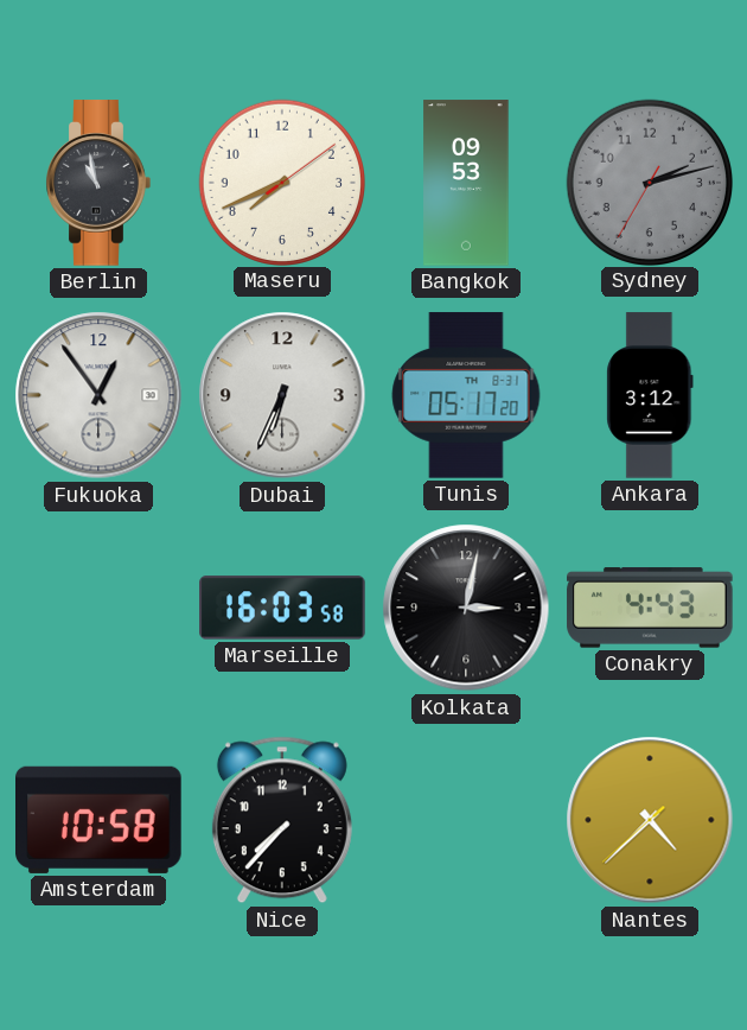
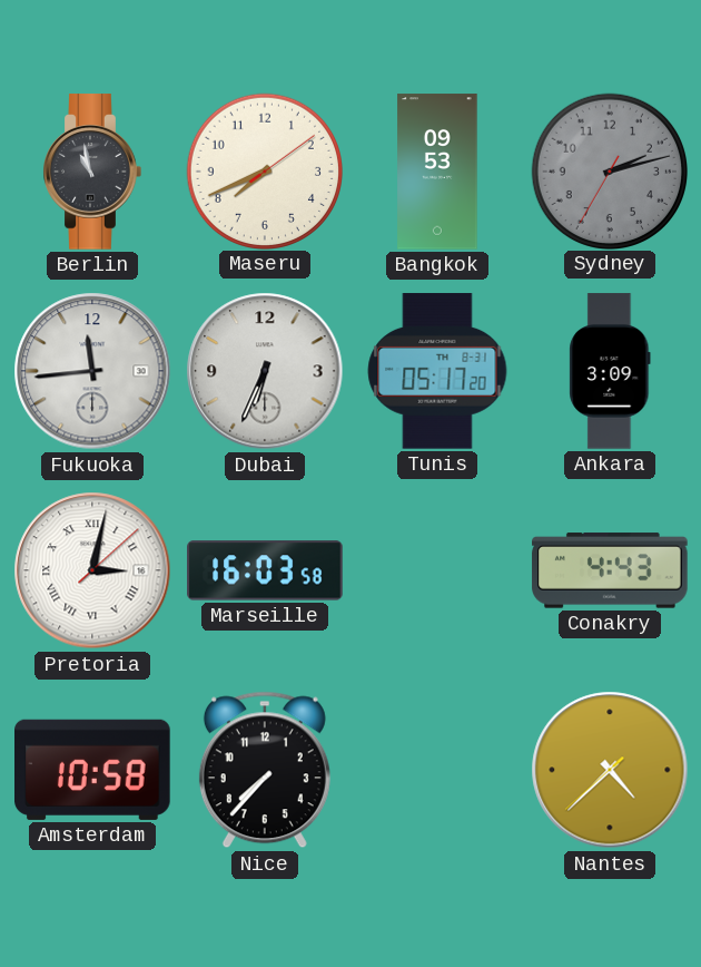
Fukuoka: 12:54 -> 11:44 (92, 371)
Ankara: 3:12 -> 3:09 (610, 371)
Pretoria: none -> 3:02 (92, 570)
Kolkata: 3:02 -> none (466, 608)
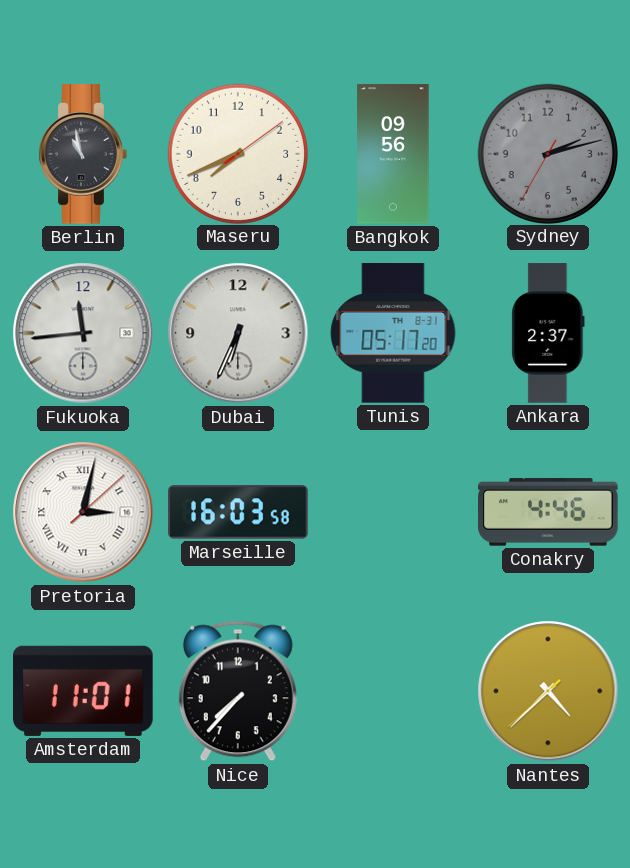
Bangkok: 09:53 -> 09:56 (393, 154)
Ankara: 3:09 -> 2:37 (548, 333)
Conakry: 4:43 -> 4:46 (548, 512)
Amsterdam: 10:58 -> 11:01 (84, 691)
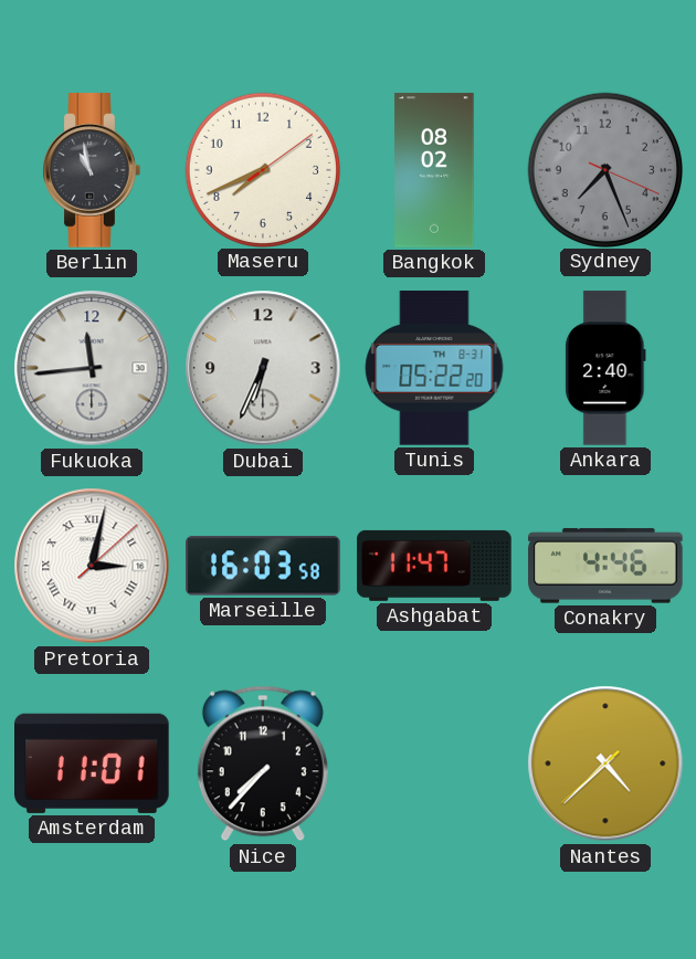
Bangkok: 09:56 -> 08:02 (434, 170)
Sydney: 2:12 -> 7:26 (604, 169)
Tunis: 05:17 -> 05:22 (434, 368)
Ankara: 2:37 -> 2:40 (605, 368)
Ashgabat: none -> 11:47 (434, 566)
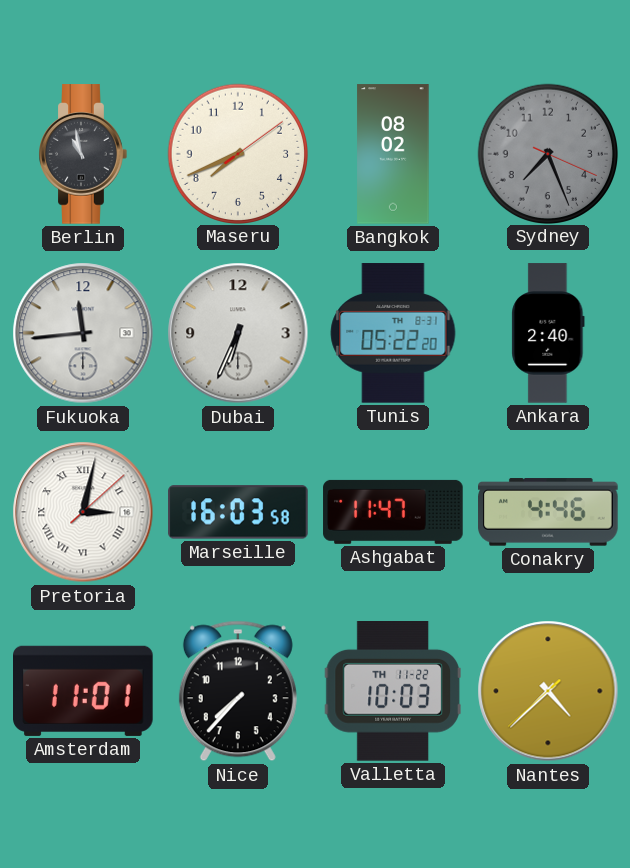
Valletta: none -> 10:03 (393, 692)
